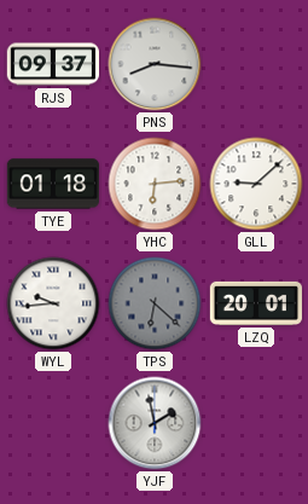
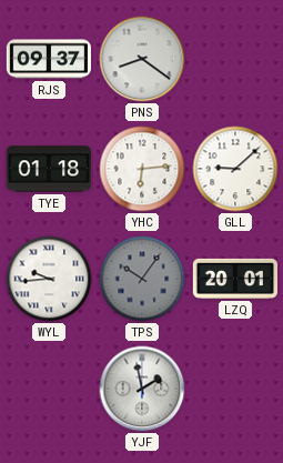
PNS: 8:16 -> 8:21 (142, 59)
TPS: 6:22 -> 10:06 (142, 279)
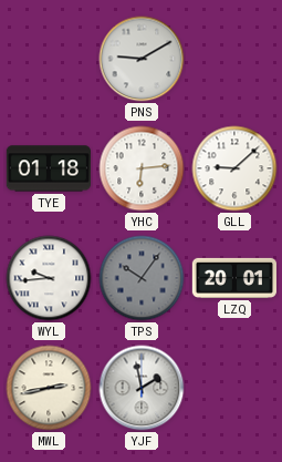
RJS: 09:37 -> none (48, 59)
PNS: 8:21 -> 9:10 (142, 59)
MWL: none -> 2:43 (49, 388)
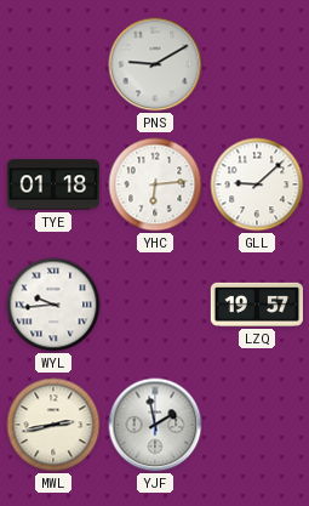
TPS: 10:06 -> none (142, 278)
LZQ: 20:01 -> 19:57 (256, 305)
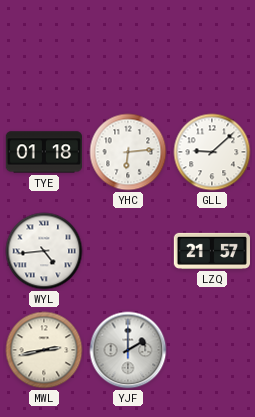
PNS: 9:10 -> none (155, 64)
WYL: 9:44 -> 4:44 (44, 251)
LZQ: 19:57 -> 21:57 (211, 251)
YJF: 1:58 -> 2:00 (128, 350)
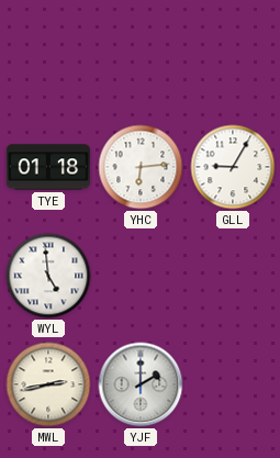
GLL: 9:08 -> 9:05 (233, 167)
WYL: 4:44 -> 4:59 (48, 276)
LZQ: 21:57 -> none (211, 251)
